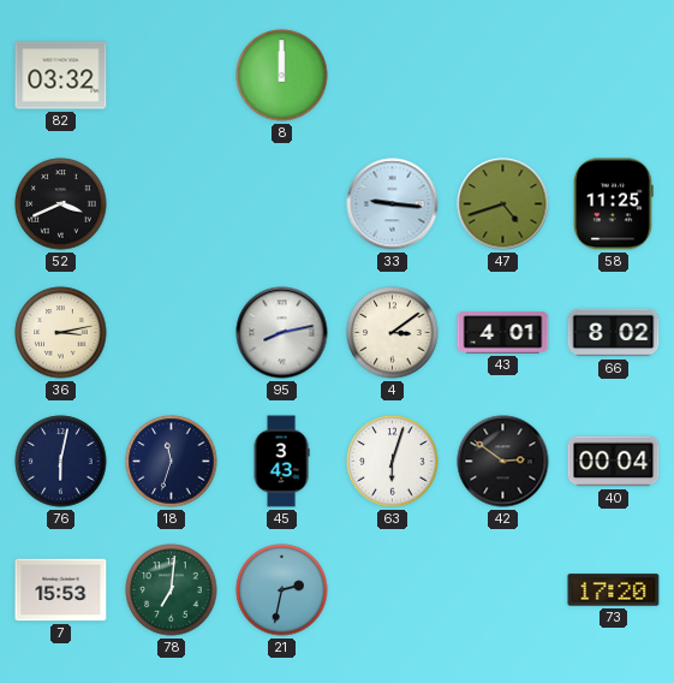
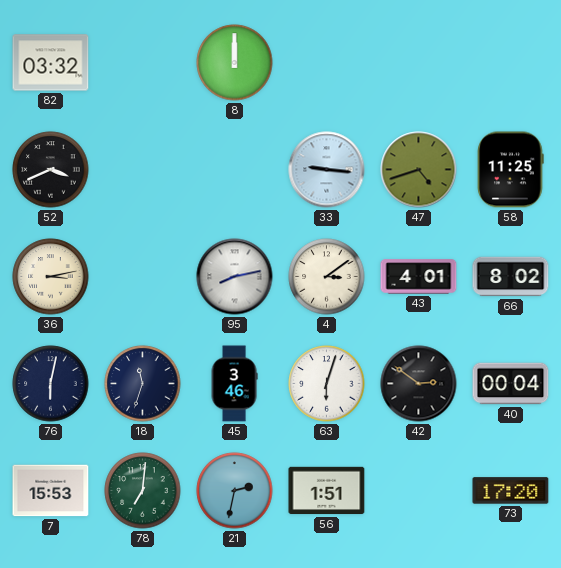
45: 3:43 -> 3:46 (234, 384)
56: none -> 1:51 (327, 491)
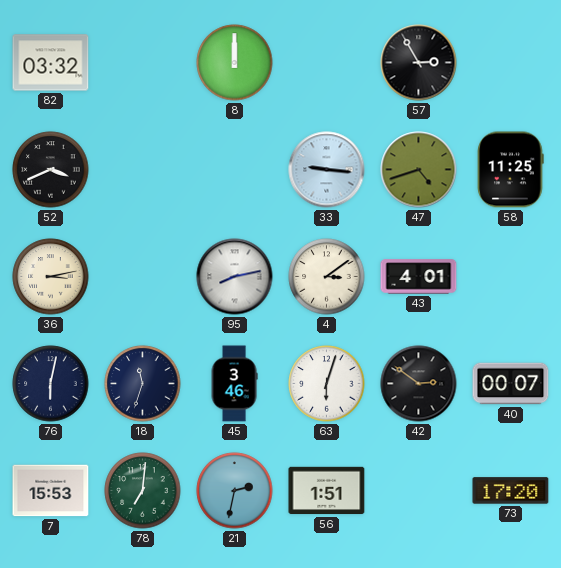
57: none -> 2:55 (419, 63)
66: 8:02 -> none (511, 277)
40: 00:04 -> 00:07 (511, 384)
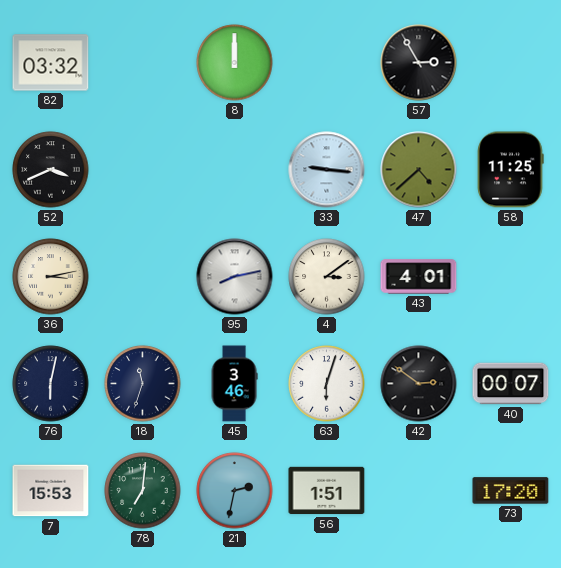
47: 4:42 -> 4:38 (419, 170)
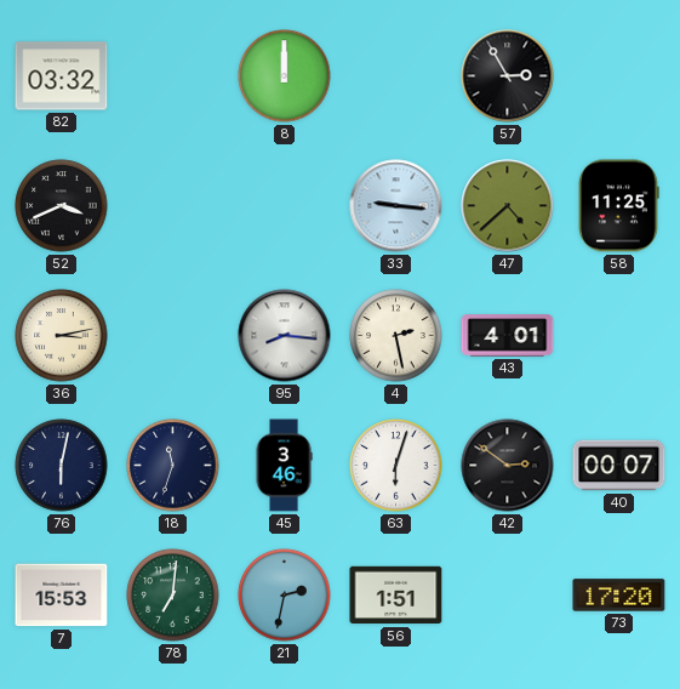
95: 8:13 -> 8:16 (285, 336)
4: 3:09 -> 2:28 (396, 336)
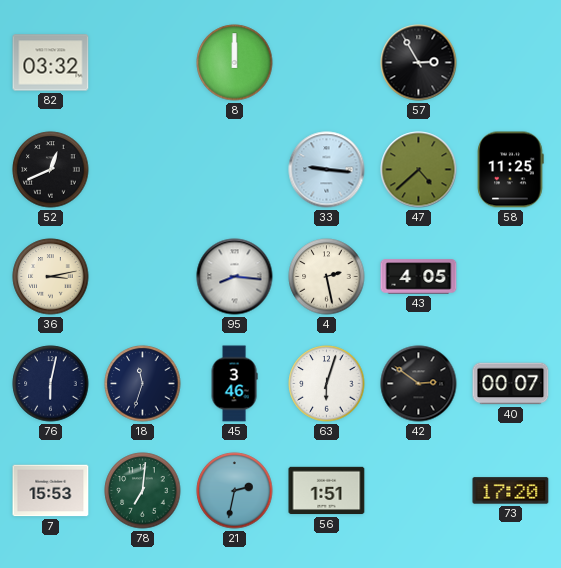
52: 3:41 -> 12:41 (51, 170)
43: 4:01 -> 4:05 (419, 277)
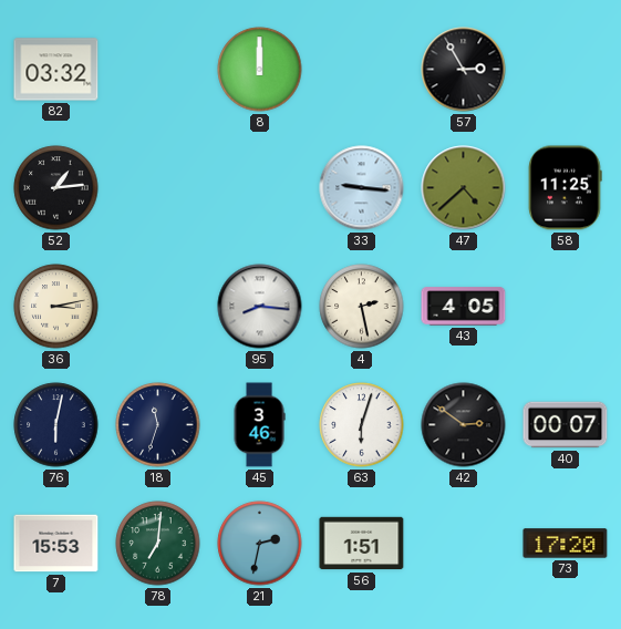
52: 12:41 -> 1:14 (56, 188)
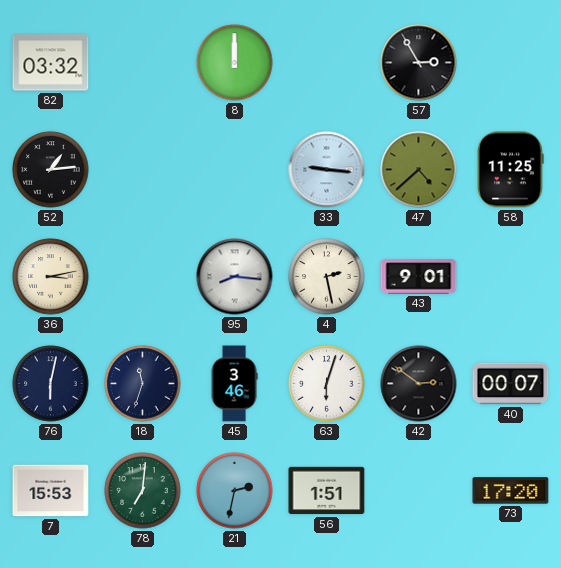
43: 4:05 -> 9:01 (419, 277)
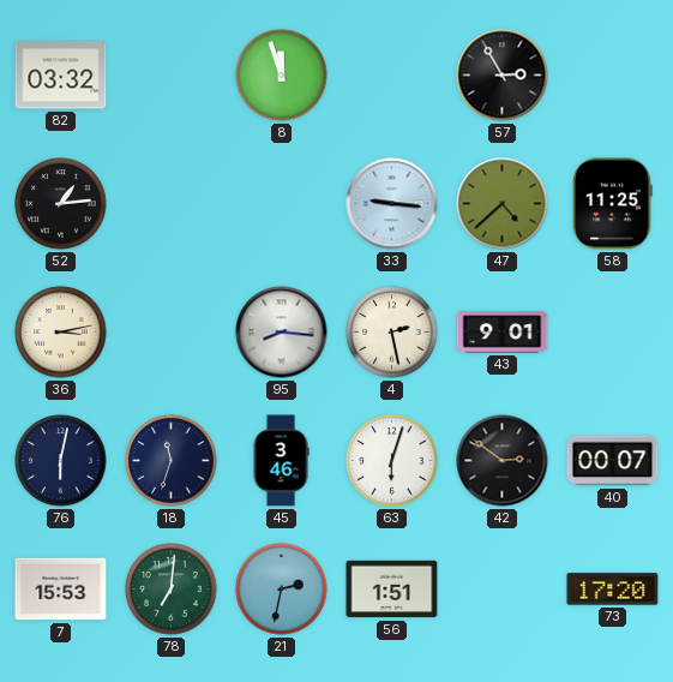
8: 12:00 -> 11:57 (282, 76)
